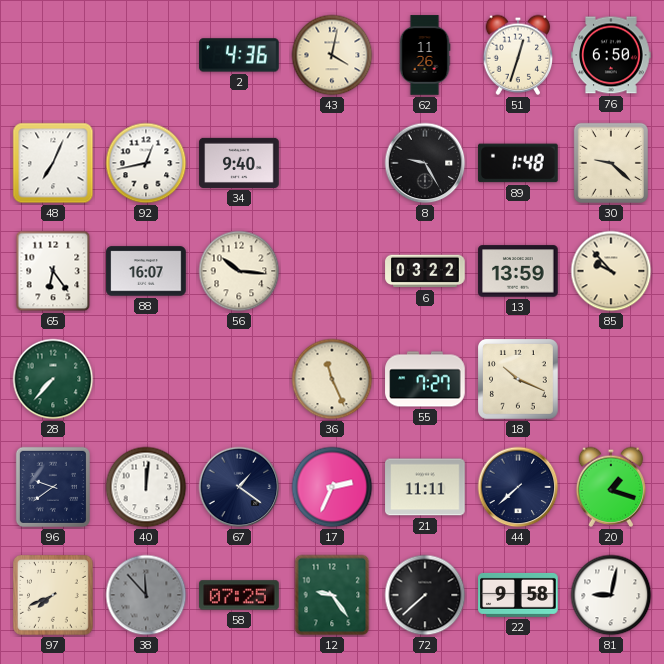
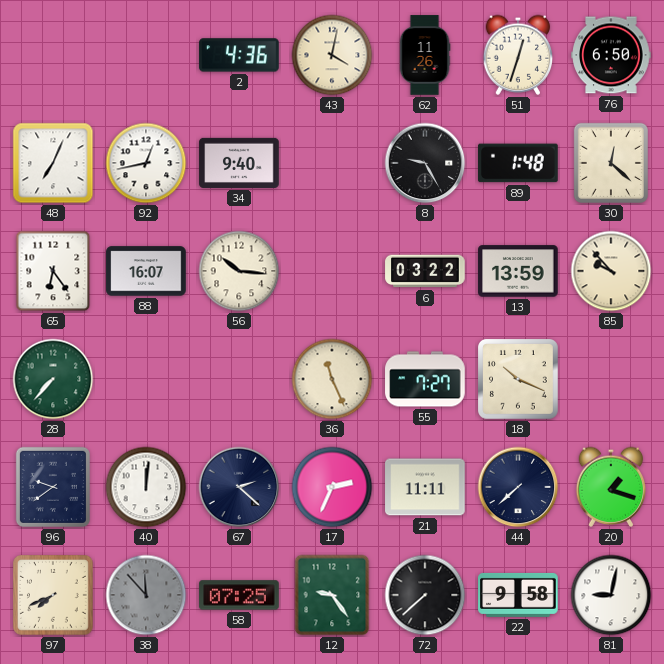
30: 9:22 -> 12:22 (611, 163)
67: 1:21 -> 2:22 (239, 487)
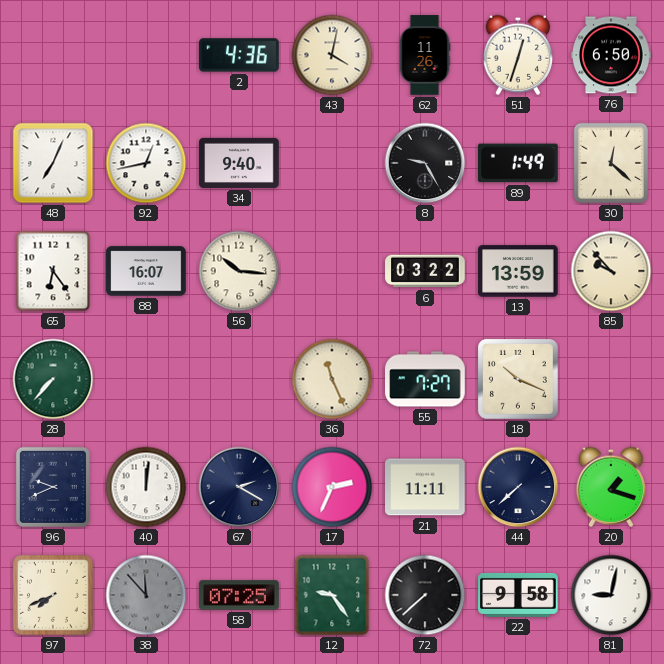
89: 1:48 -> 1:49 (519, 163)
96: 9:39 -> 9:41 (53, 487)
67: 2:22 -> 2:20 (239, 487)
